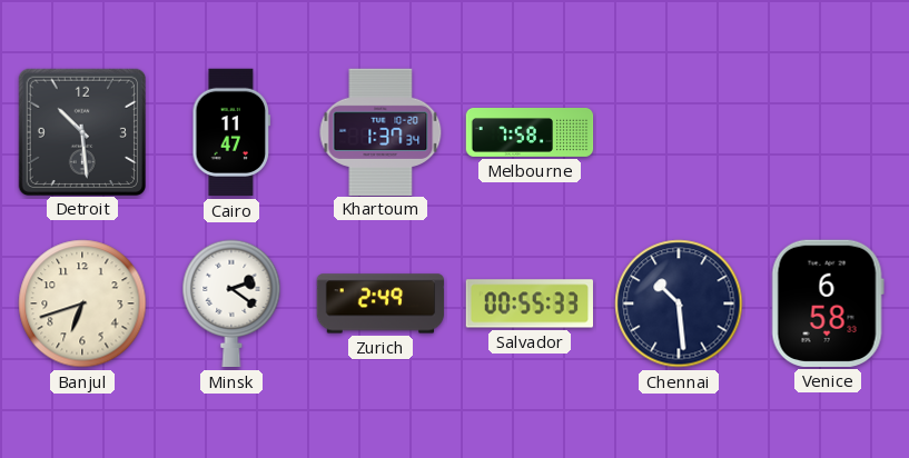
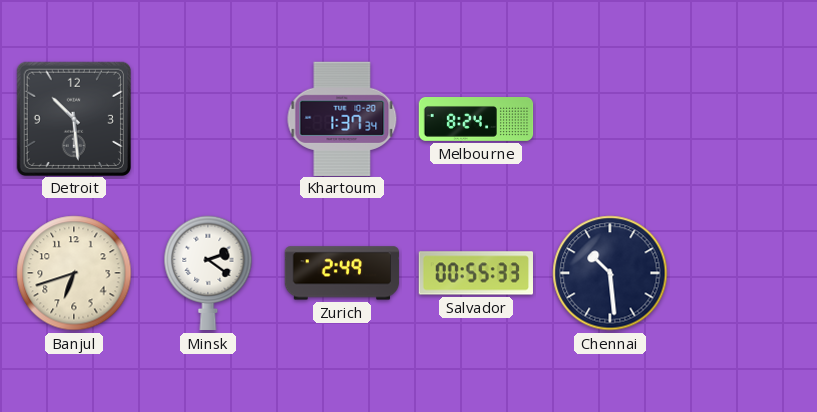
Cairo: 11:47 -> none (231, 132)
Melbourne: 7:58 -> 8:24 (476, 120)
Venice: 6:58 -> none (828, 303)
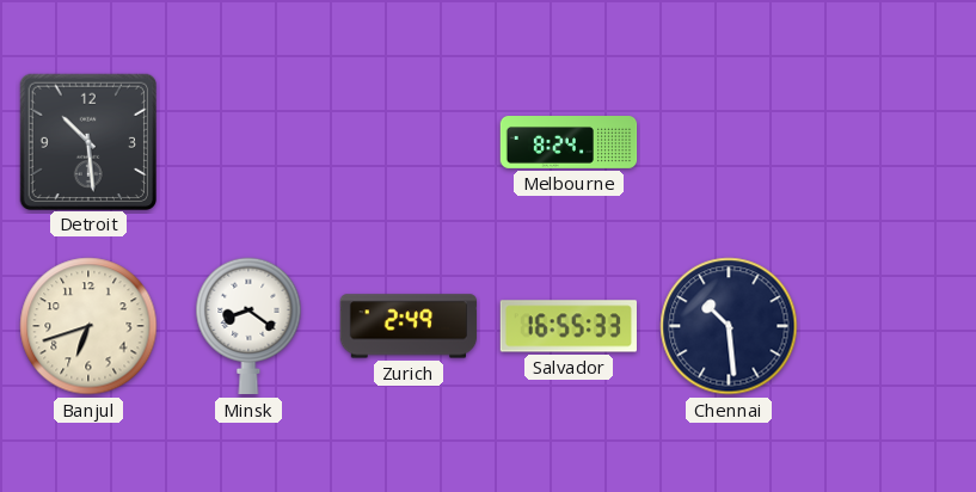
Khartoum: 1:37 -> none (342, 118)
Minsk: 2:21 -> 8:21 (248, 326)
Salvador: 00:55 -> 16:55 (567, 326)
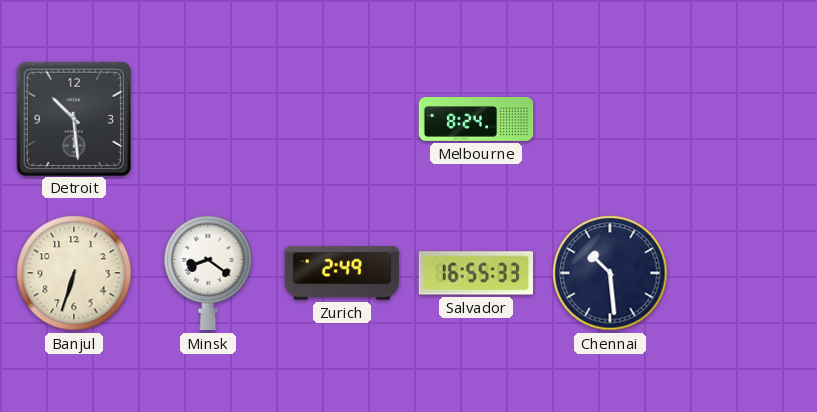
Banjul: 6:42 -> 6:33 (74, 273)
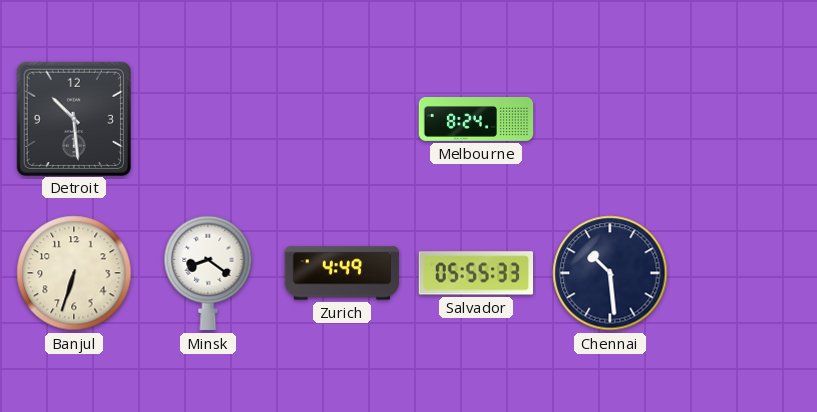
Zurich: 2:49 -> 4:49 (342, 273)
Salvador: 16:55 -> 05:55 (475, 273)
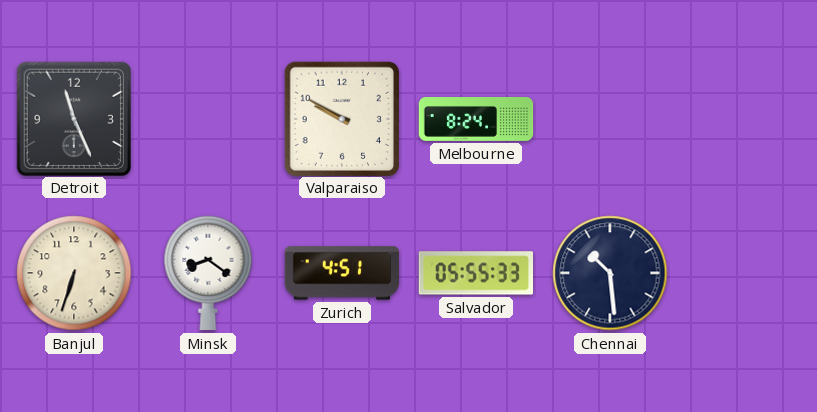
Detroit: 10:29 -> 11:26 (73, 118)
Valparaiso: none -> 9:50 (341, 118)
Zurich: 4:49 -> 4:51 (342, 273)
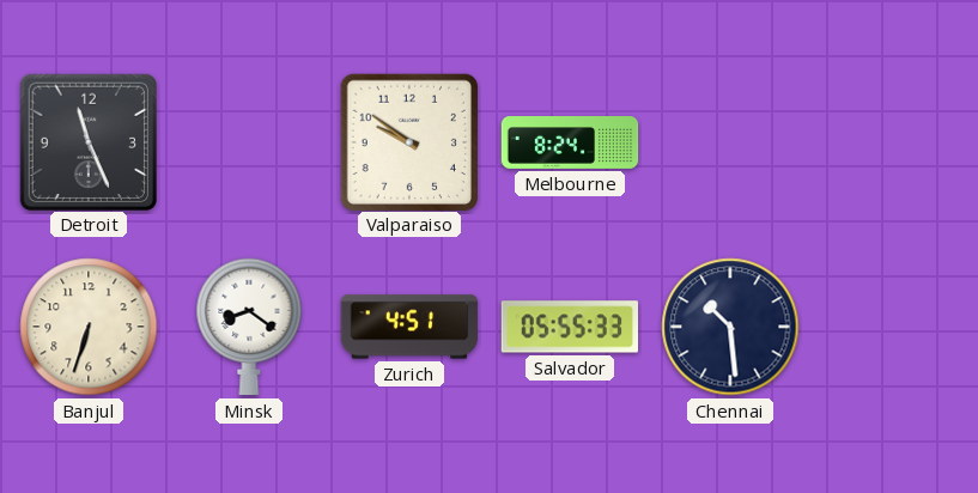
Valparaiso: 9:50 -> 9:51 (408, 141)
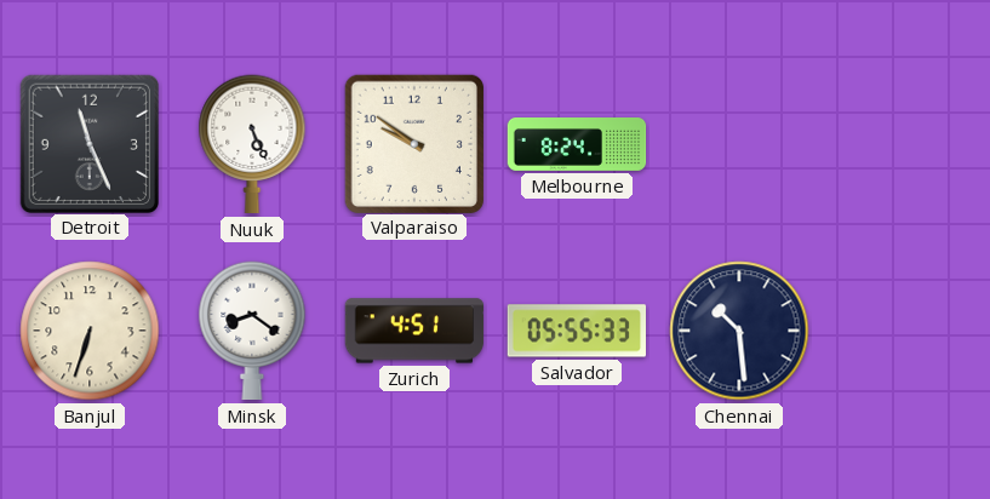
Nuuk: none -> 5:26 (252, 144)
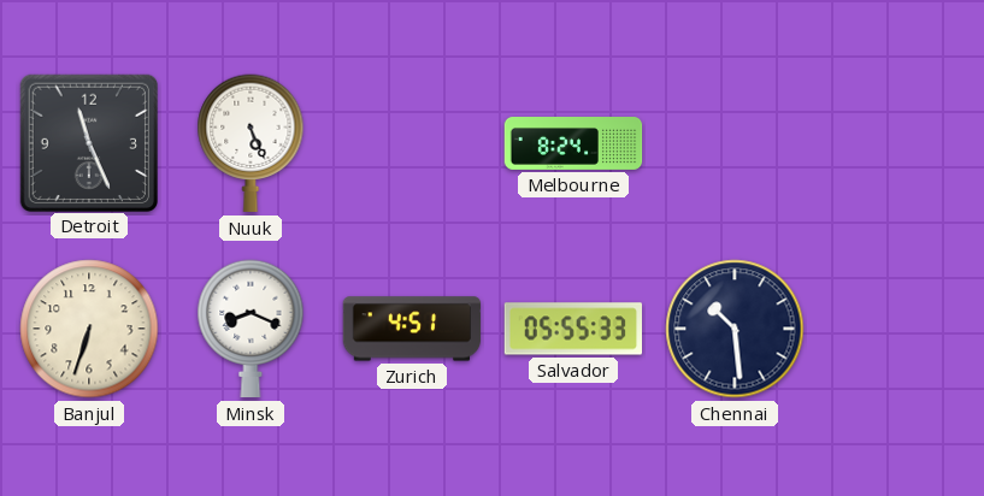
Valparaiso: 9:51 -> none (413, 143)
Minsk: 8:21 -> 8:19 (251, 329)
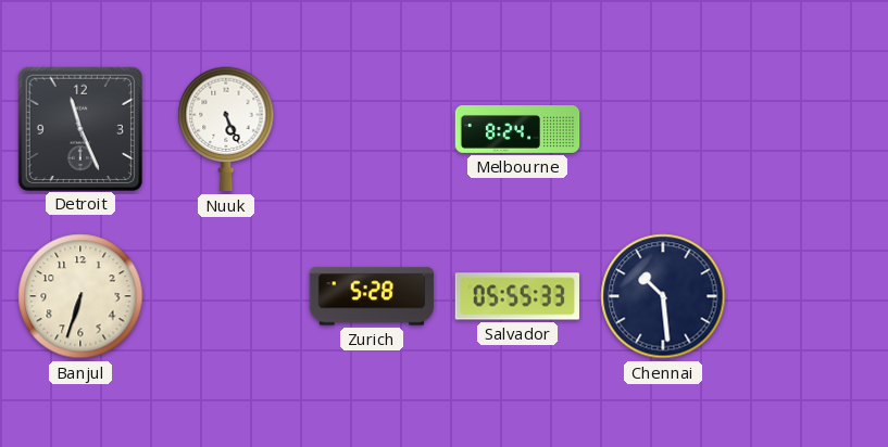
Minsk: 8:19 -> none (251, 329)
Zurich: 4:51 -> 5:28 (372, 296)
